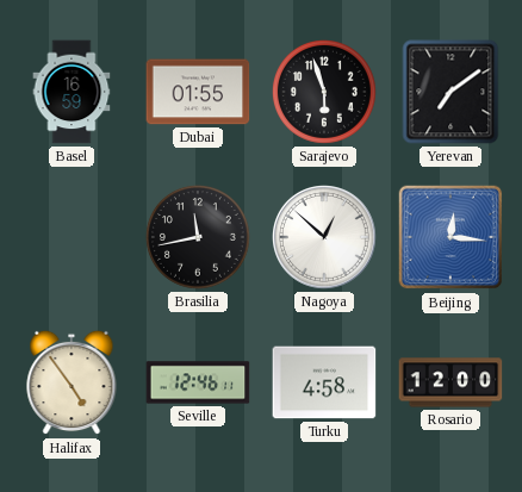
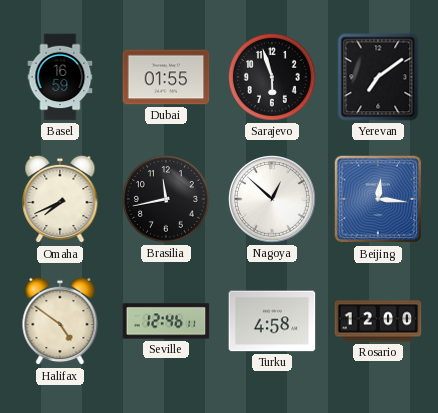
Omaha: none -> 7:41 (60, 199)
Halifax: 4:54 -> 4:51 (60, 321)
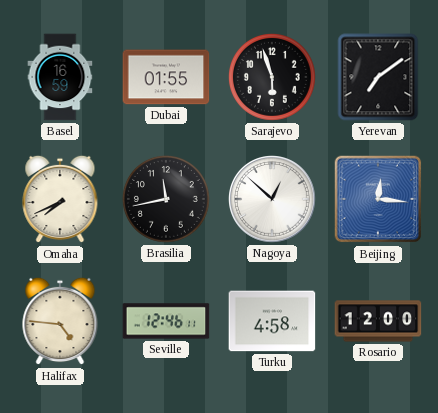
Halifax: 4:51 -> 4:46 (60, 321)
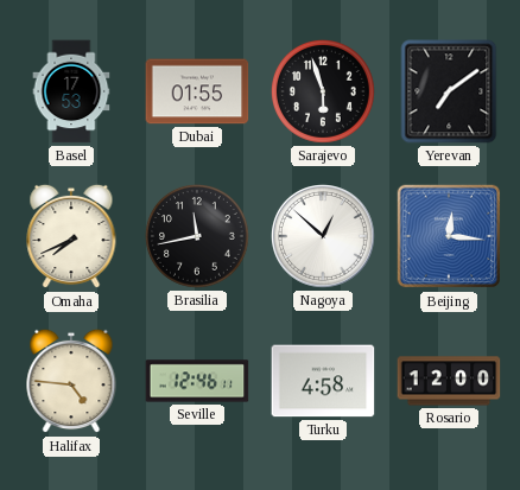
Basel: 16:59 -> 17:53 (71, 91)
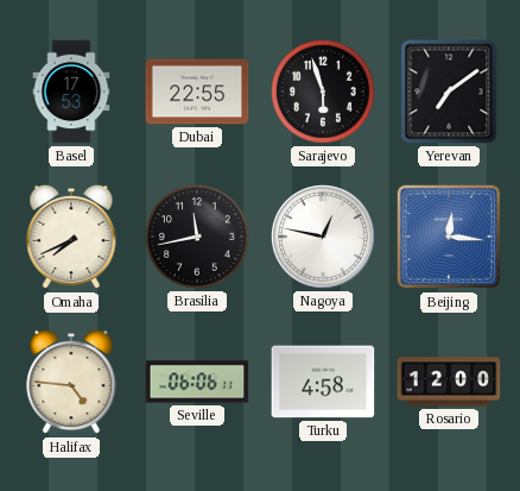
Dubai: 01:55 -> 22:55 (197, 92)
Nagoya: 12:52 -> 12:47 (324, 238)
Seville: 12:46 -> 06:06 (197, 382)
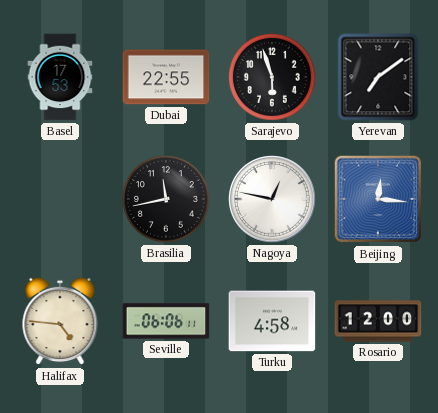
Omaha: 7:41 -> none (71, 237)
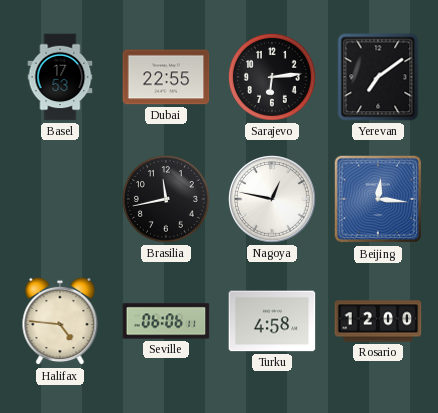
Sarajevo: 5:57 -> 6:14 (272, 77)
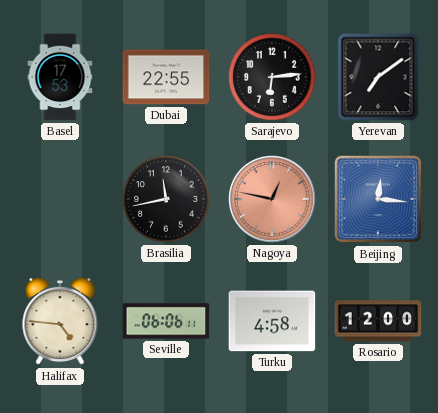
Nagoya dial: white -> salmon (273, 200)
